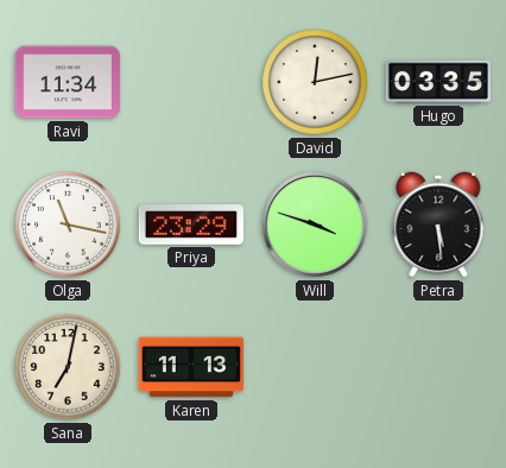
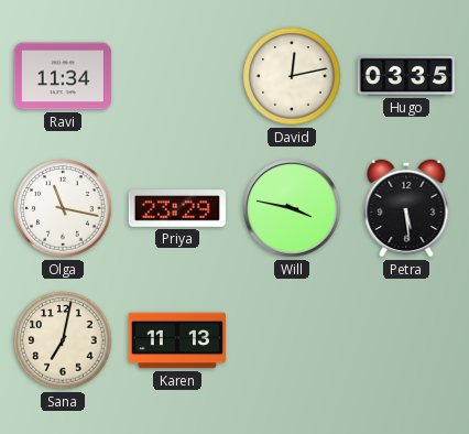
Will: 3:48 -> 3:47 (292, 208)
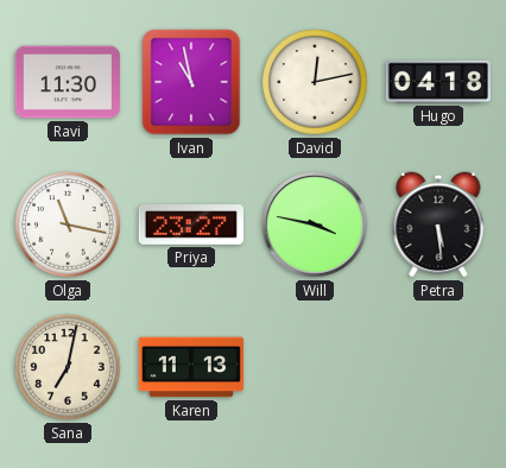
Ravi: 11:34 -> 11:30 (68, 82)
Ivan: none -> 10:58 (191, 82)
Hugo: 03:35 -> 04:18 (438, 82)
Priya: 23:29 -> 23:27 (191, 226)
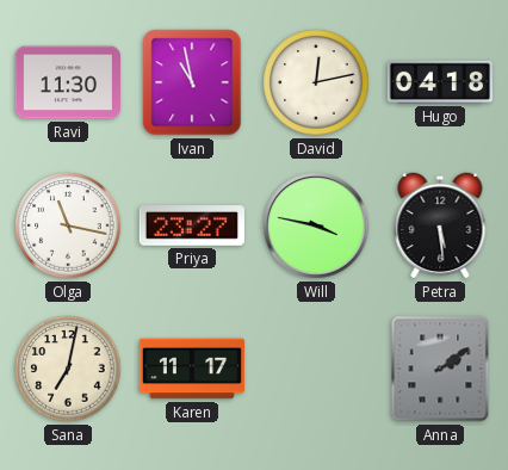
Karen: 11:13 -> 11:17 (191, 369)
Anna: none -> 2:09 (440, 369)
